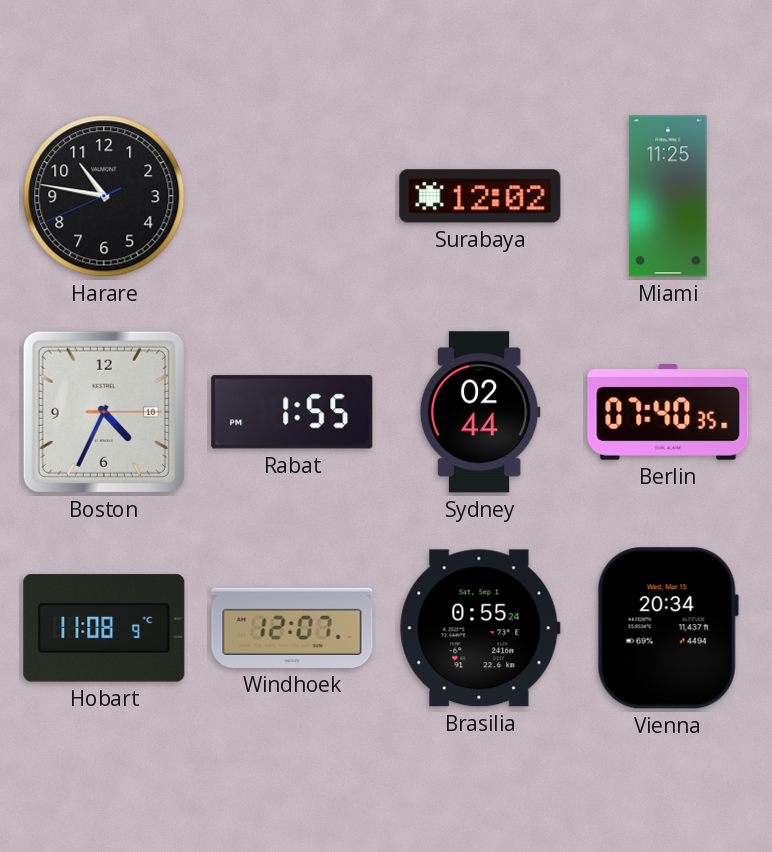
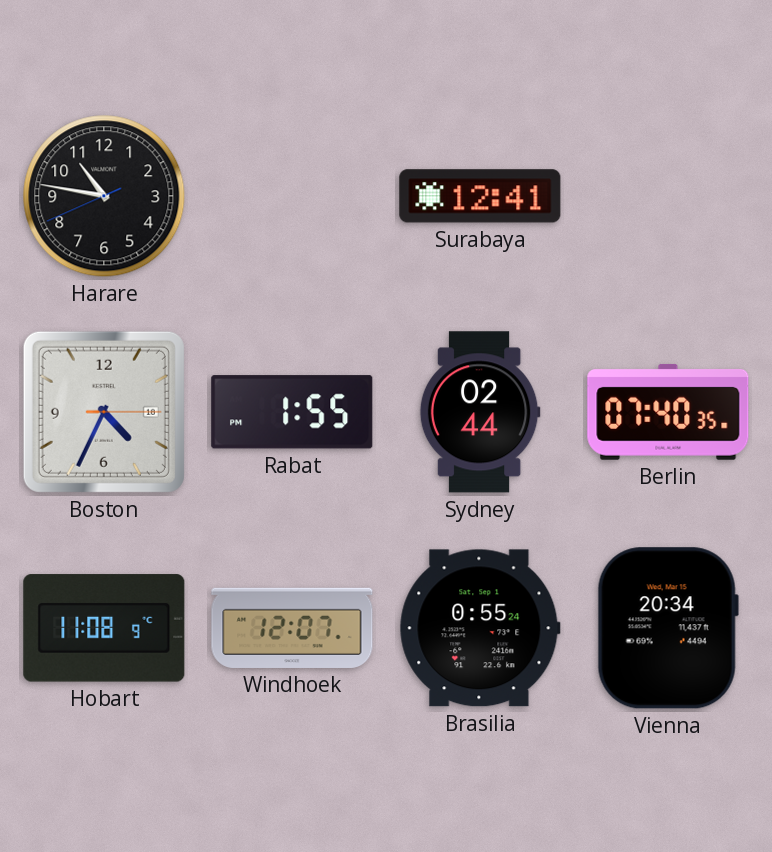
Surabaya: 12:02 -> 12:41 (480, 196)
Miami: 11:25 -> none (668, 196)
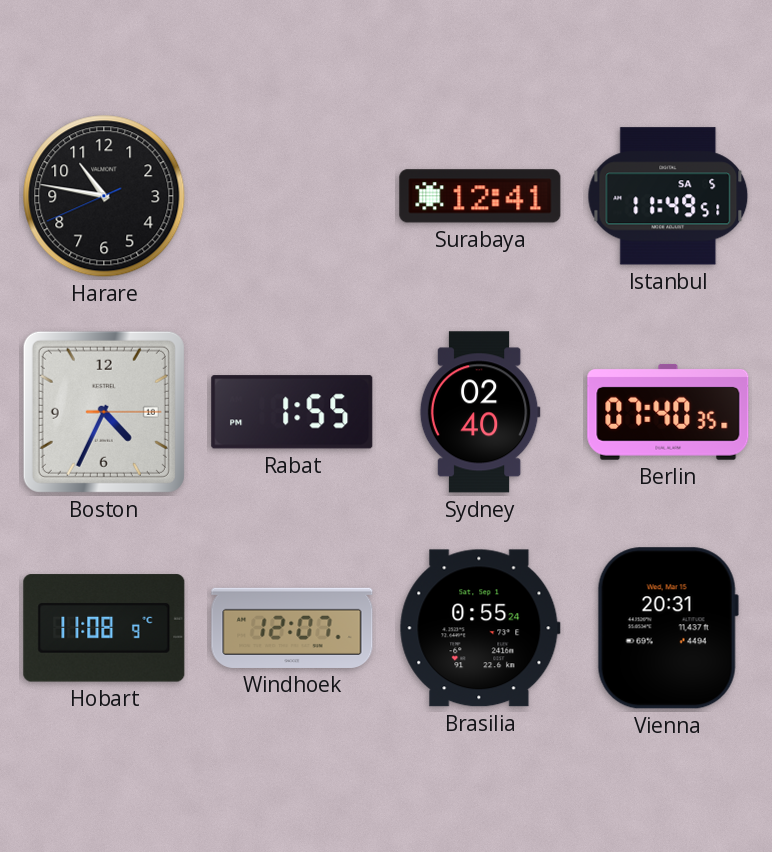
Istanbul: none -> 11:49 (668, 196)
Sydney: 02:44 -> 02:40 (480, 412)
Vienna: 20:34 -> 20:31 (668, 628)
